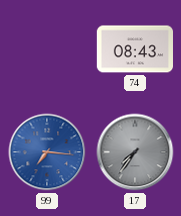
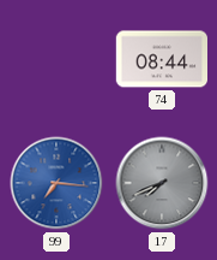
74: 08:43 -> 08:44 (162, 59)
17: 7:36 -> 7:41 (162, 183)
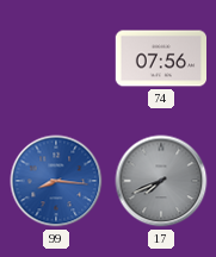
74: 08:44 -> 07:56 (161, 58)
99: 7:16 -> 8:16 (56, 181)
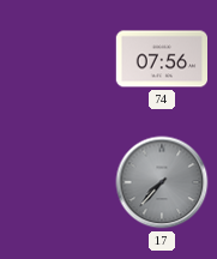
99: 8:16 -> none (56, 181)
17: 7:41 -> 7:37 (162, 182)
